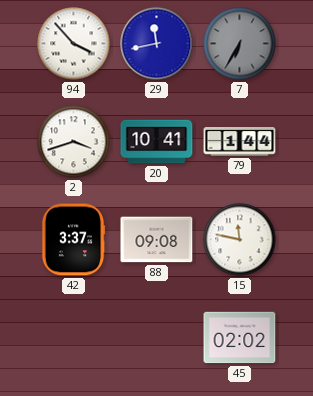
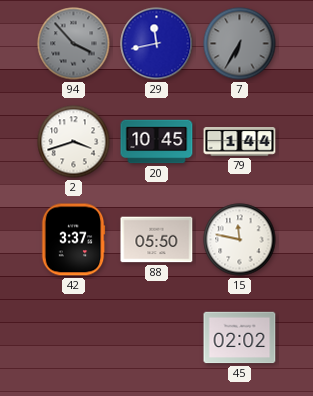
94 dial: white -> grey (74, 44)
20: 10:41 -> 10:45 (157, 142)
88: 09:08 -> 05:50 (157, 240)
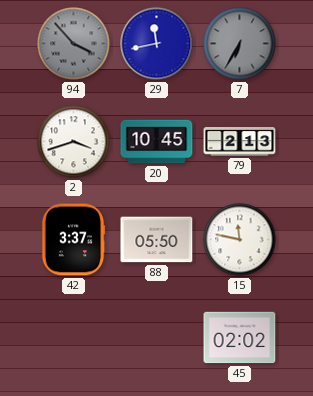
79: 1:44 -> 2:13 (240, 142)
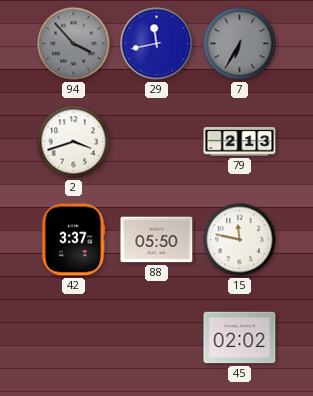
20: 10:45 -> none (157, 142)
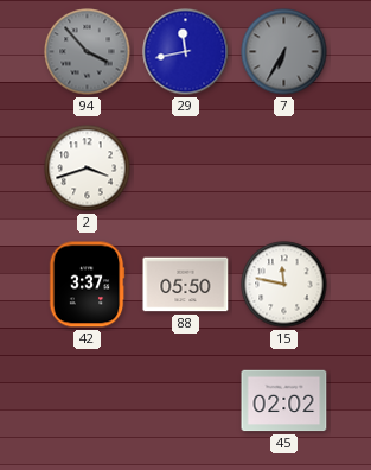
79: 2:13 -> none (240, 142)
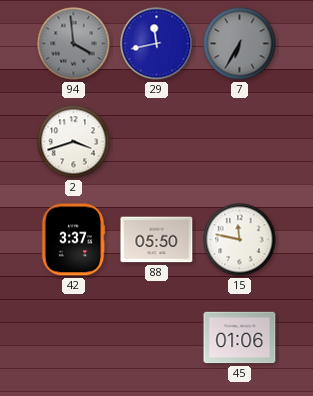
94: 3:53 -> 3:59 (74, 44)
45: 02:02 -> 01:06 (240, 338)
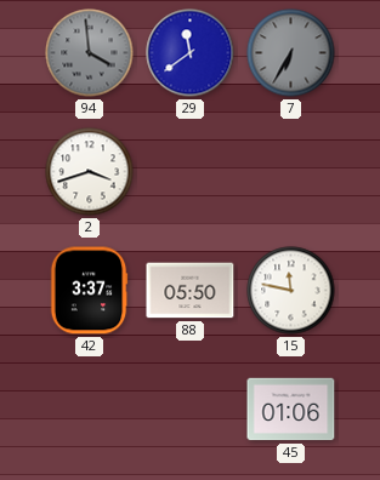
29: 11:43 -> 11:39 (191, 53)
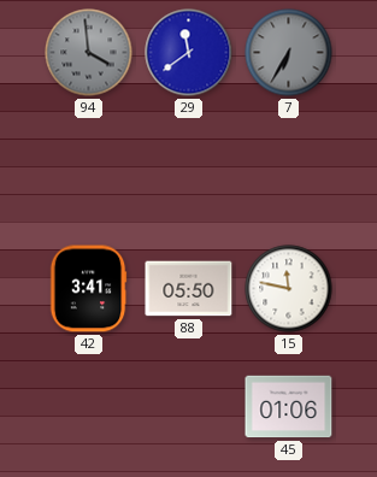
2: 3:42 -> none (90, 172)
42: 3:37 -> 3:41 (88, 289)
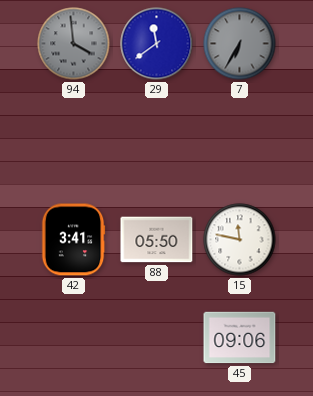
45: 01:06 -> 09:06 (240, 338)
